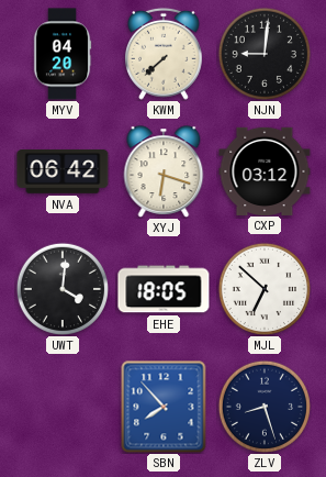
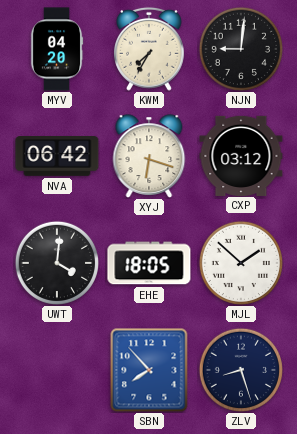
KWM: 7:38 -> 7:35 (150, 49)
MJL: 6:52 -> 1:52 (240, 262)
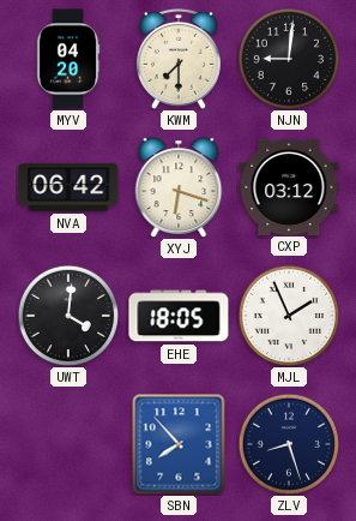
KWM: 7:35 -> 7:30 (180, 59)
MJL: 1:52 -> 1:56 (288, 315)
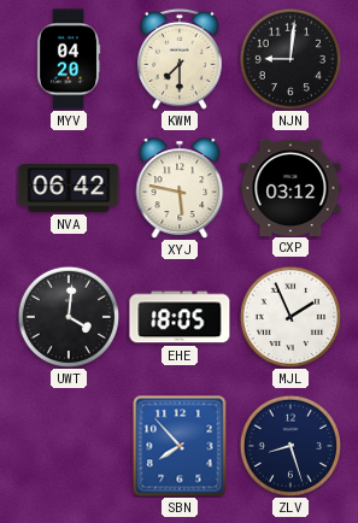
XYJ: 6:18 -> 5:47 (180, 188)
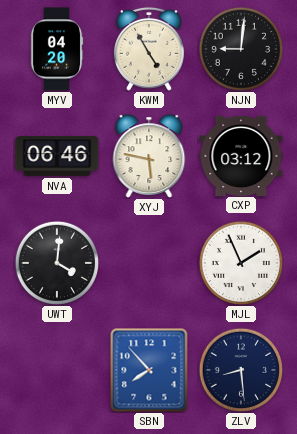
KWM: 7:30 -> 4:55 (150, 49)
NVA: 06:42 -> 06:46 (57, 156)
EHE: 18:05 -> none (180, 317)
ZLV: 8:27 -> 8:29 (240, 369)
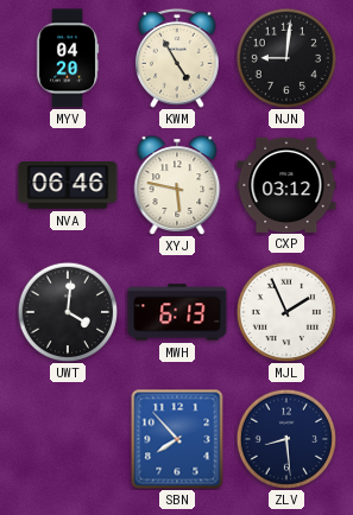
MWH: none -> 6:13 (177, 312)
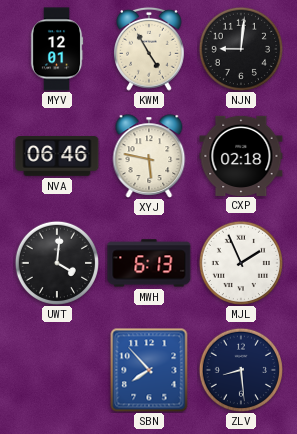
MYV: 04:20 -> 12:01 (57, 49)
CXP: 03:12 -> 02:18 (241, 155)
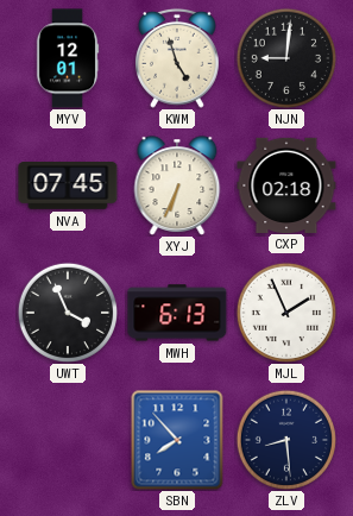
KWM: 4:55 -> 4:57 (178, 58)
NVA: 06:46 -> 07:45 (68, 185)
XYJ: 5:47 -> 6:34 (177, 185)
UWT: 4:01 -> 3:56 (67, 312)
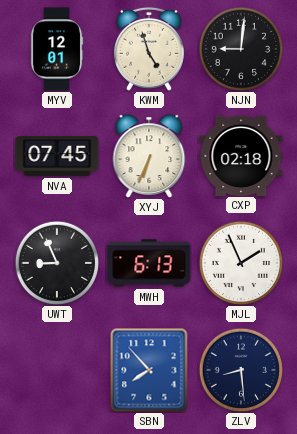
UWT: 3:56 -> 8:56 (56, 262)
